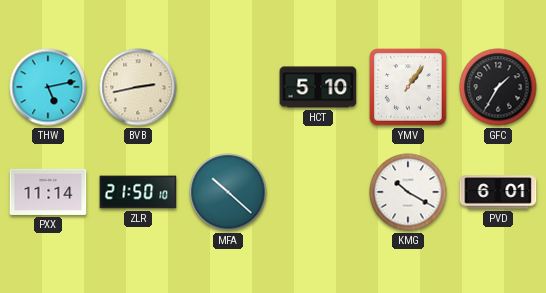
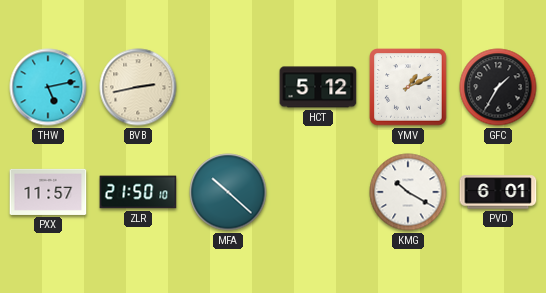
HCT: 5:10 -> 5:12 (318, 87)
YMV: 1:06 -> 1:11 (408, 87)
PXX: 11:14 -> 11:57 (48, 192)
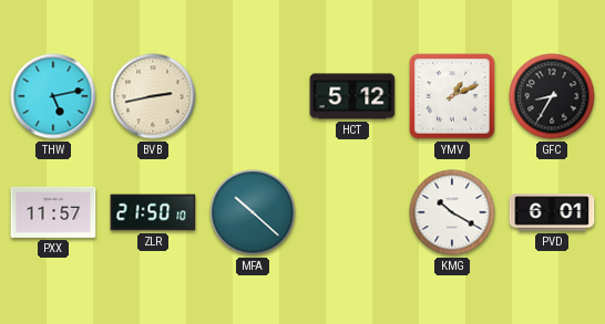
GFC: 1:35 -> 8:35 (552, 96)
